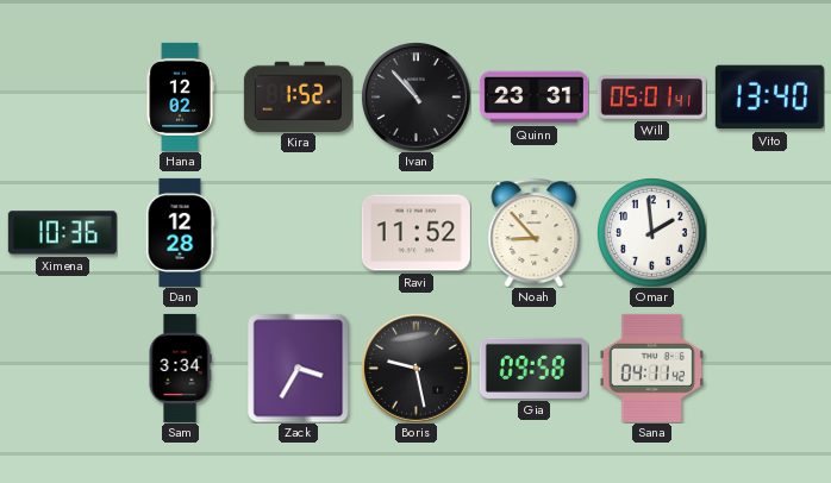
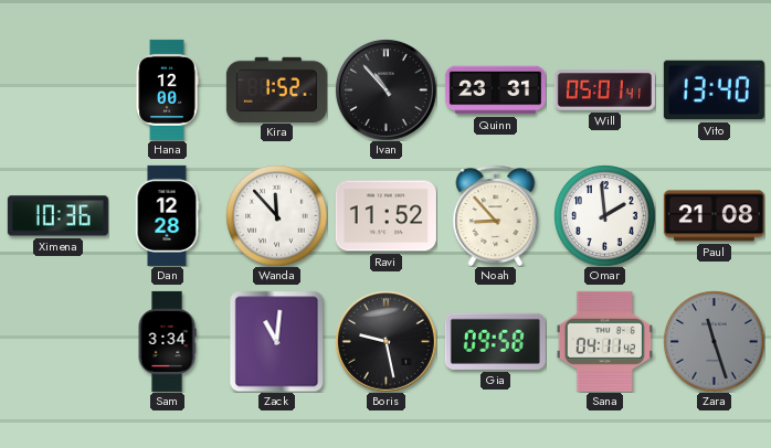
Hana: 12:02 -> 12:00 (167, 89)
Wanda: none -> 11:53 (276, 215)
Paul: none -> 21:08 (714, 216)
Zack: 3:35 -> 11:01 (277, 341)
Zara: none -> 11:27 (714, 341)
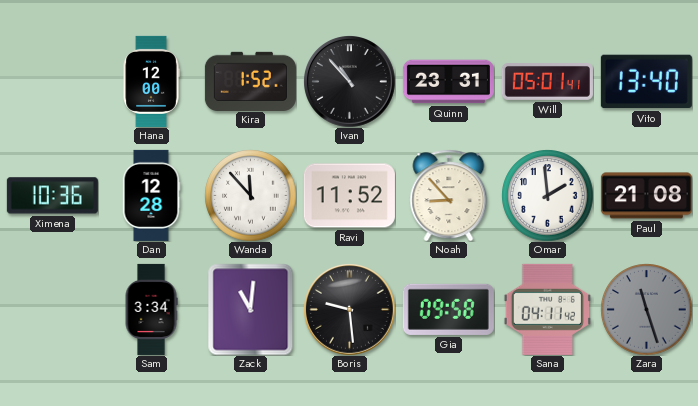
Boris: 9:28 -> 9:29 (350, 310)
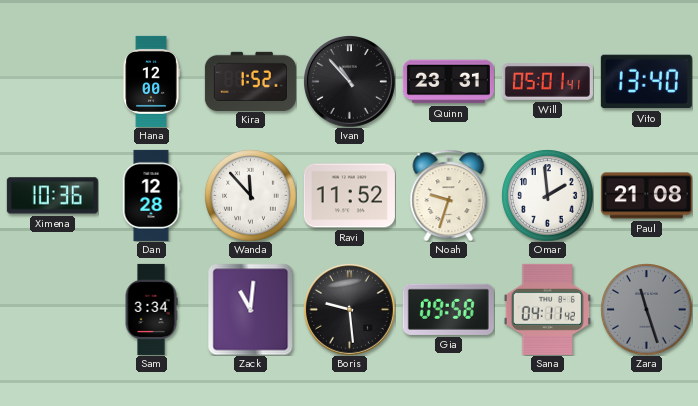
Noah: 8:53 -> 9:33 (449, 195)
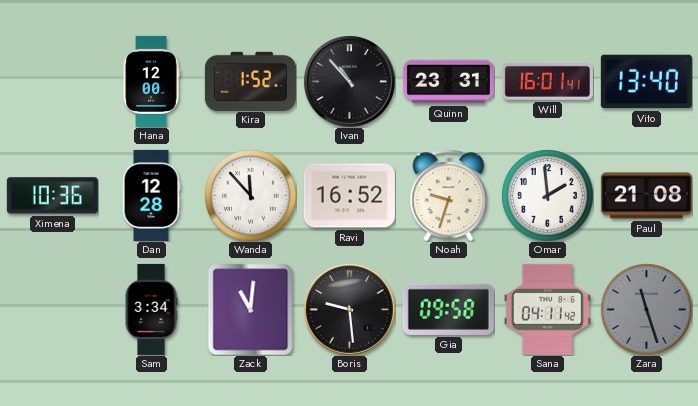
Will: 05:01 -> 16:01 (547, 82)
Ravi: 11:52 -> 16:52 (349, 196)
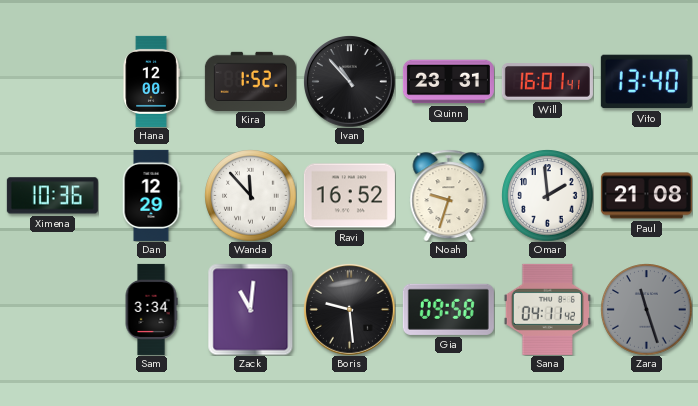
Dan: 12:28 -> 12:29 (151, 195)
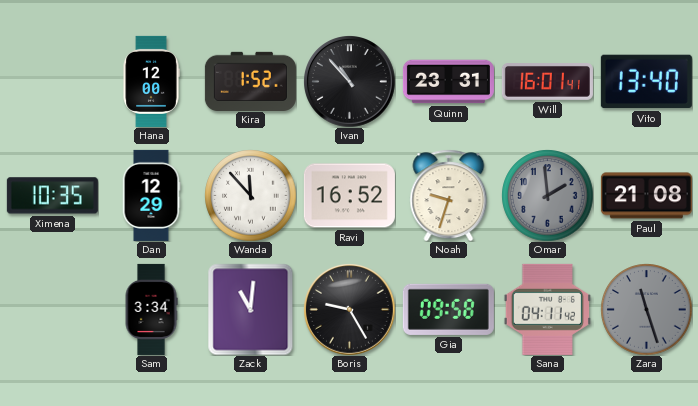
Ximena: 10:36 -> 10:35 (52, 196)
Omar dial: white -> grey (547, 195)
Boris: 9:29 -> 9:25 (350, 310)
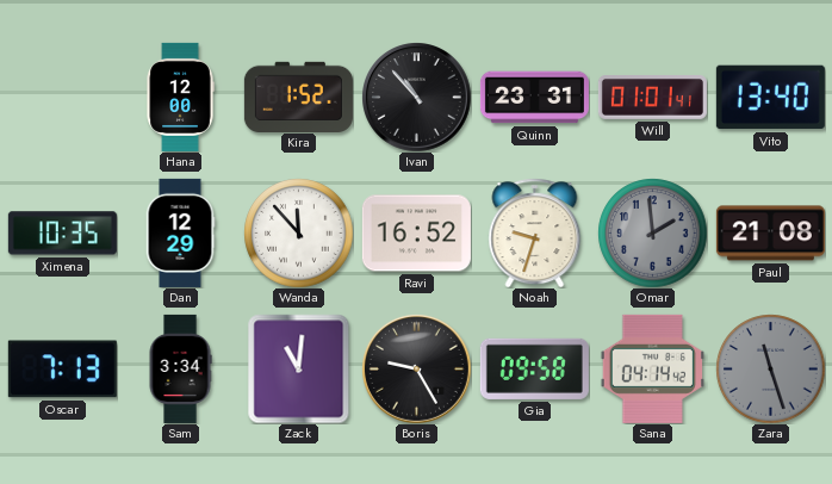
Will: 16:01 -> 01:01 (652, 98)
Oscar: none -> 7:13 (62, 370)
Sana: 04:11 -> 04:14 (652, 368)
